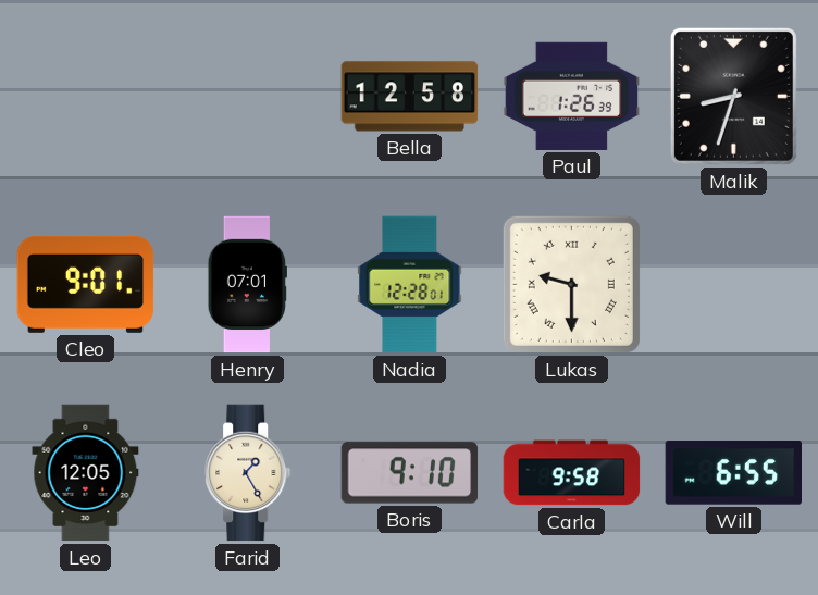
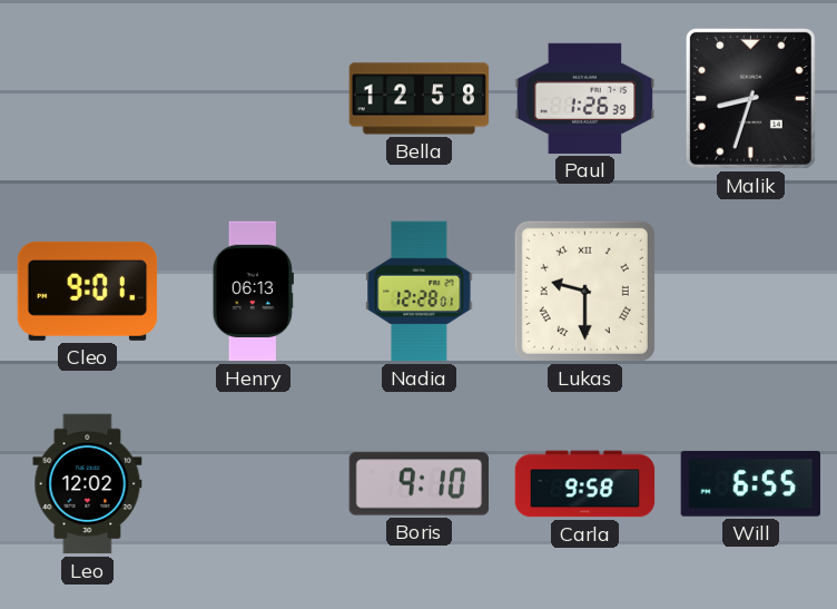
Henry: 07:01 -> 06:13 (253, 292)
Leo: 12:05 -> 12:02 (88, 484)
Farid: 1:25 -> none (248, 473)
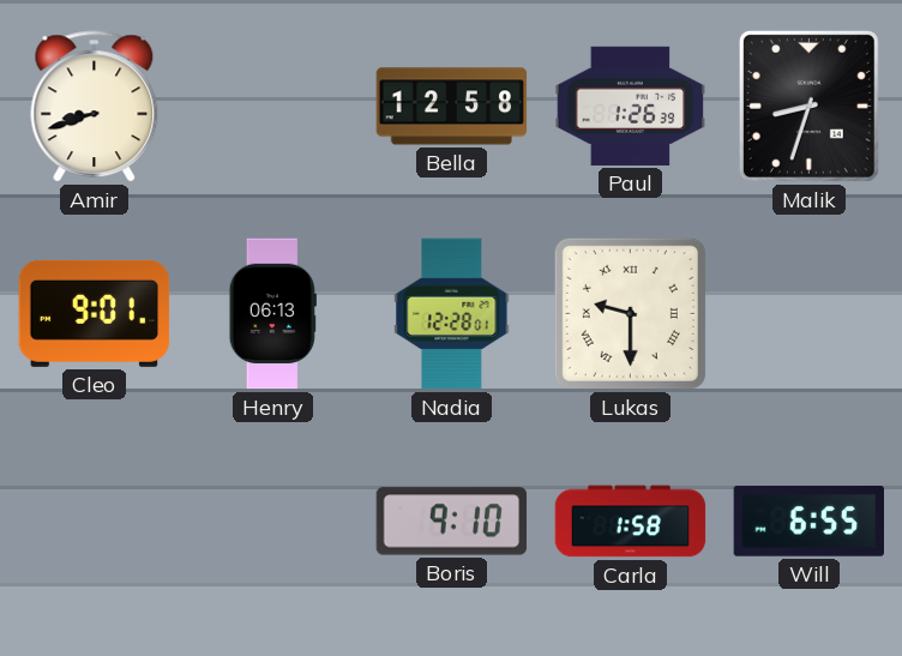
Amir: none -> 8:42 (95, 107)
Leo: 12:02 -> none (88, 484)
Carla: 9:58 -> 1:58 (631, 522)
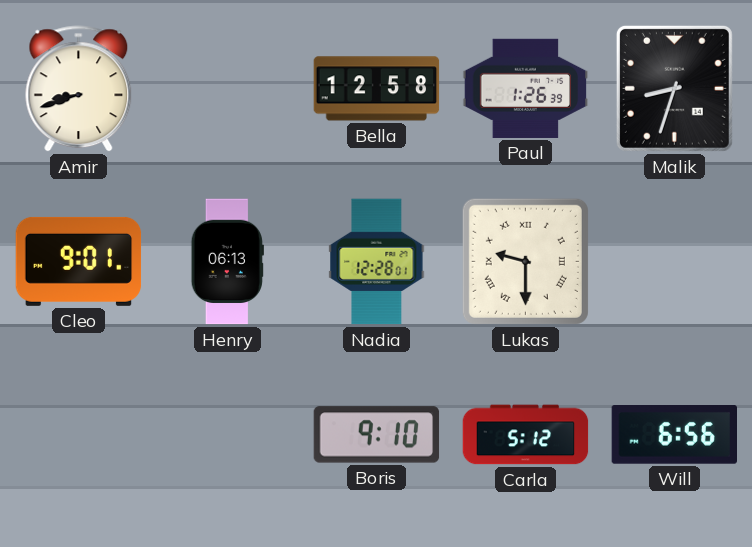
Carla: 1:58 -> 5:12 (526, 435)
Will: 6:55 -> 6:56 (674, 435)
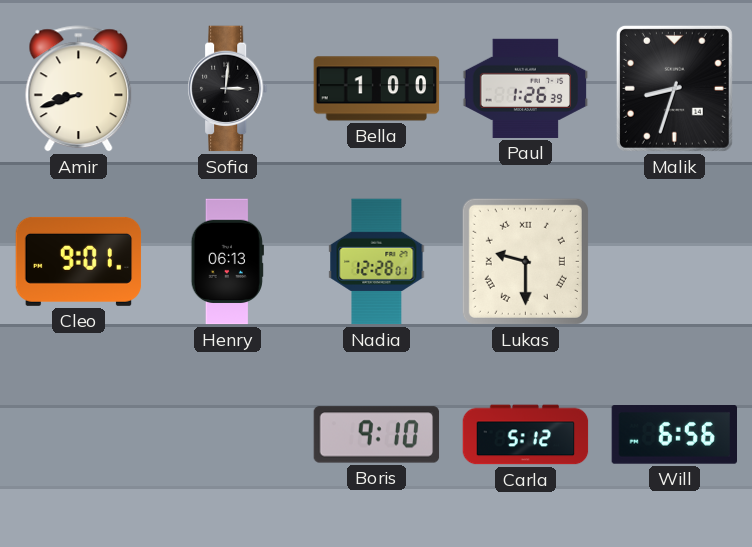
Sofia: none -> 3:01 (228, 89)
Bella: 12:58 -> 1:00 (377, 89)
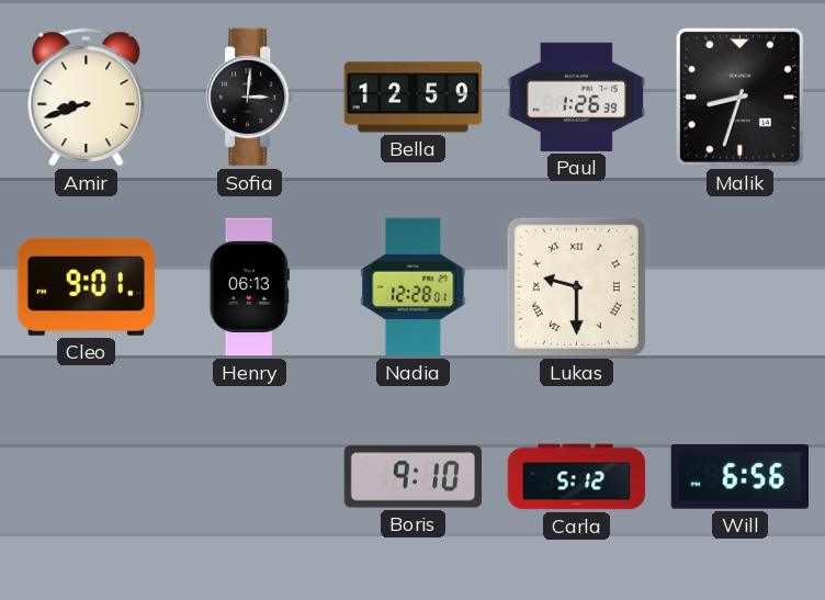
Bella: 1:00 -> 12:59 (414, 98)
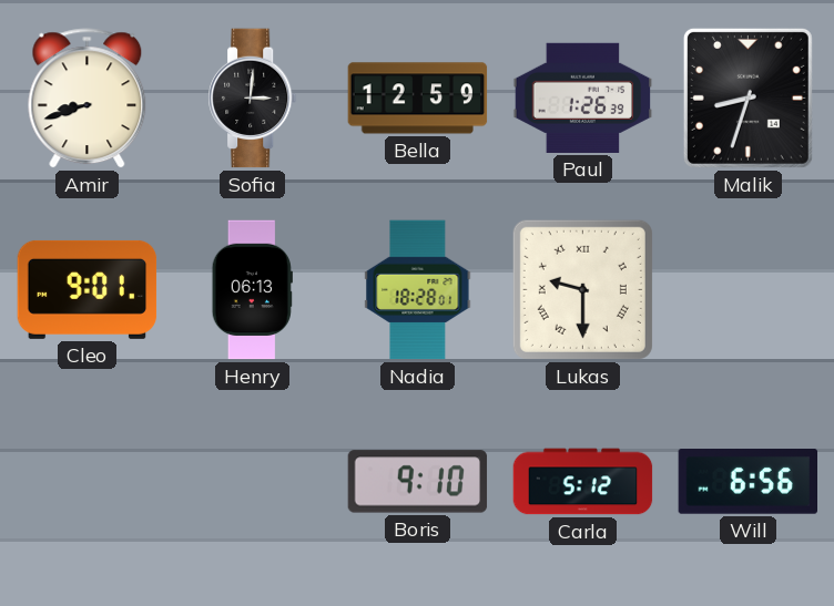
Nadia: 12:28 -> 18:28 (418, 290)
